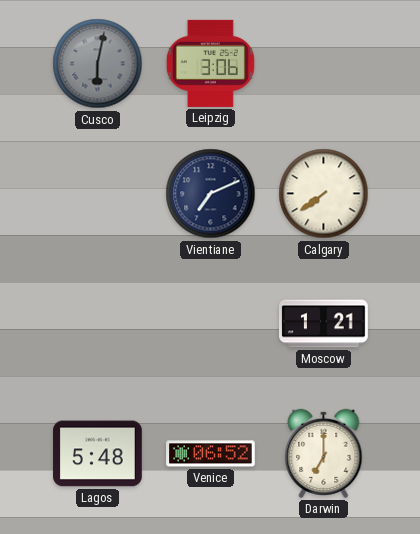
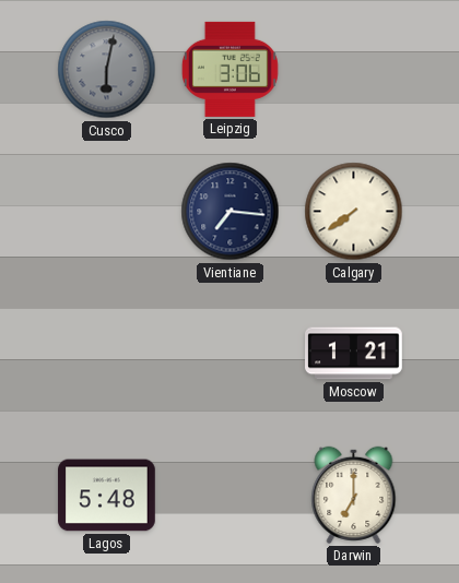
Vientiane: 7:11 -> 7:16 (231, 212)
Venice: 06:52 -> none (211, 454)
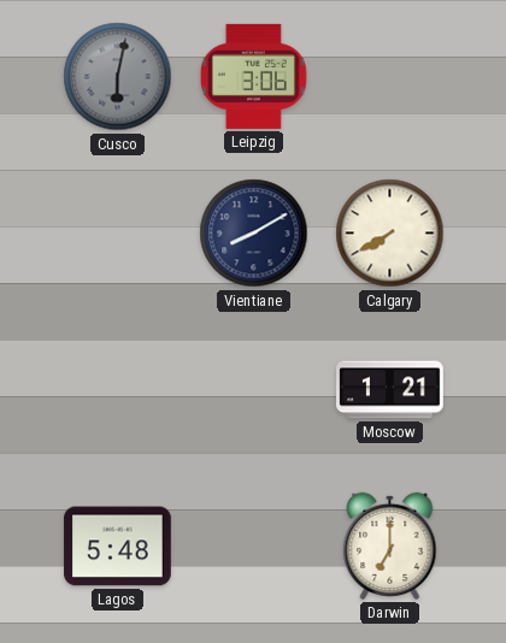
Vientiane: 7:16 -> 8:10 (254, 234)
Calgary: 7:39 -> 7:40 (390, 234)
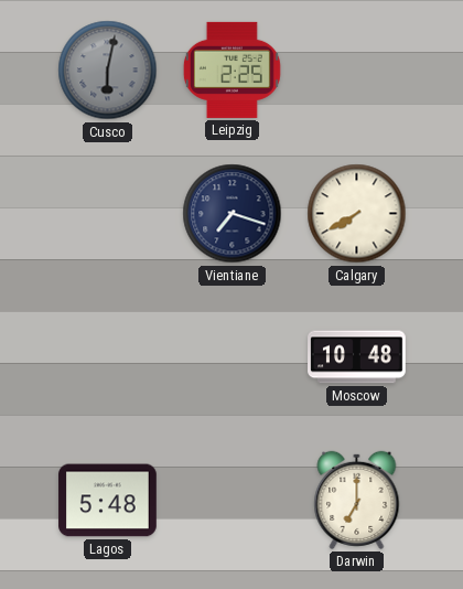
Leipzig: 3:06 -> 2:25 (232, 69)
Vientiane: 8:10 -> 7:18 (233, 214)
Moscow: 1:21 -> 10:48 (357, 357)
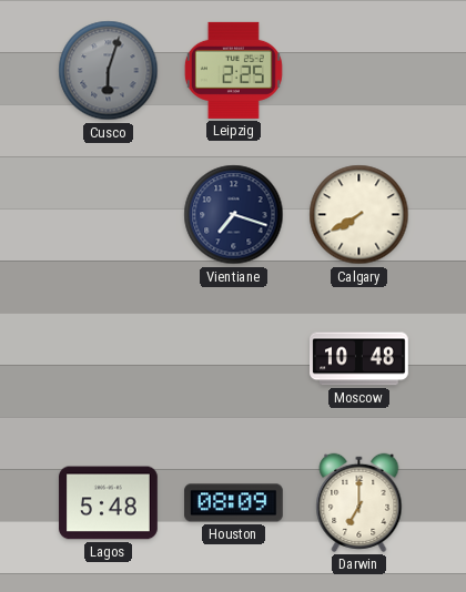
Cusco: 6:02 -> 6:03 (109, 71)
Houston: none -> 08:09 (234, 503)
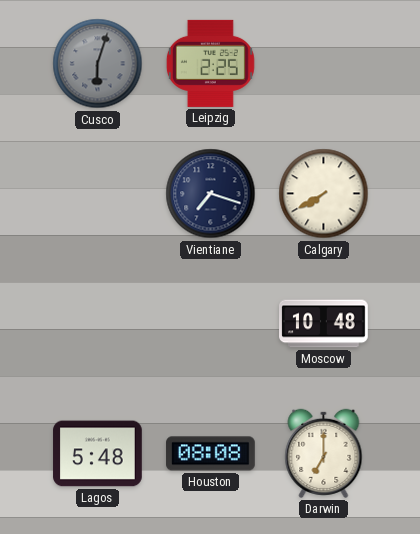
Houston: 08:09 -> 08:08 (211, 454)
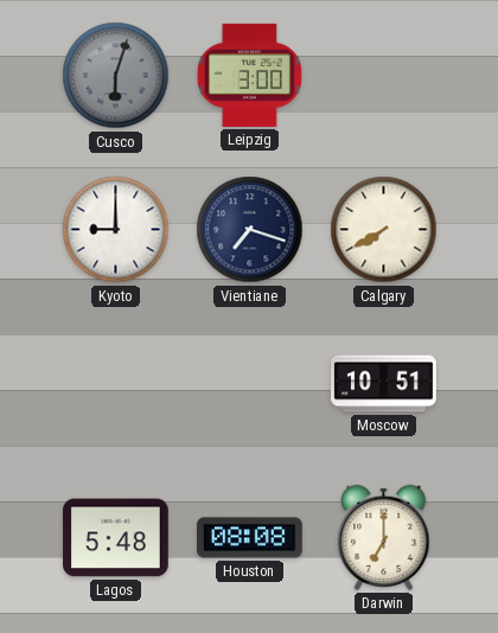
Leipzig: 2:25 -> 3:00 (249, 75)
Kyoto: none -> 9:00 (116, 230)
Moscow: 10:48 -> 10:51 (384, 384)
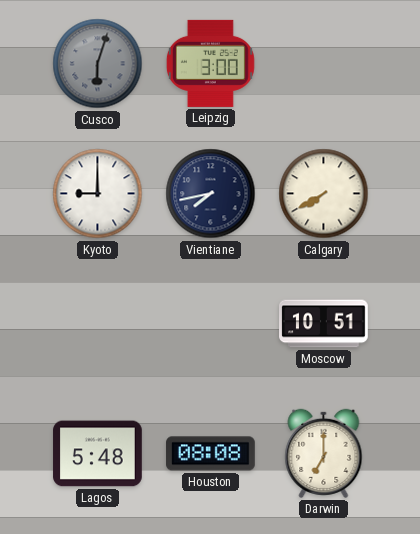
Vientiane: 7:18 -> 7:43 (211, 194)
